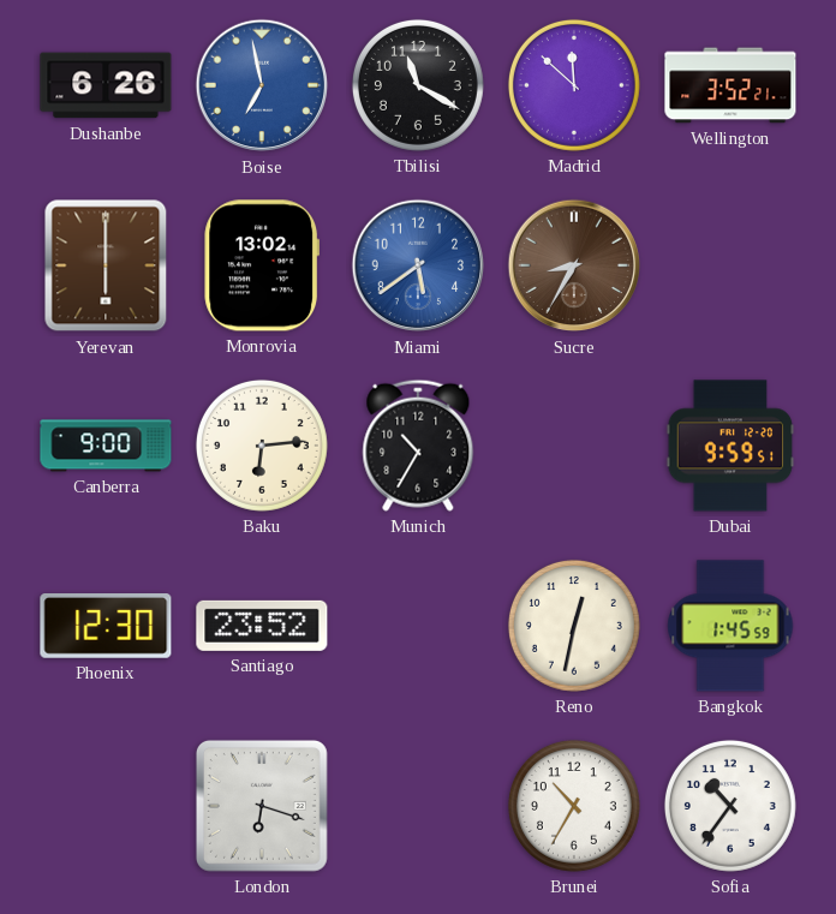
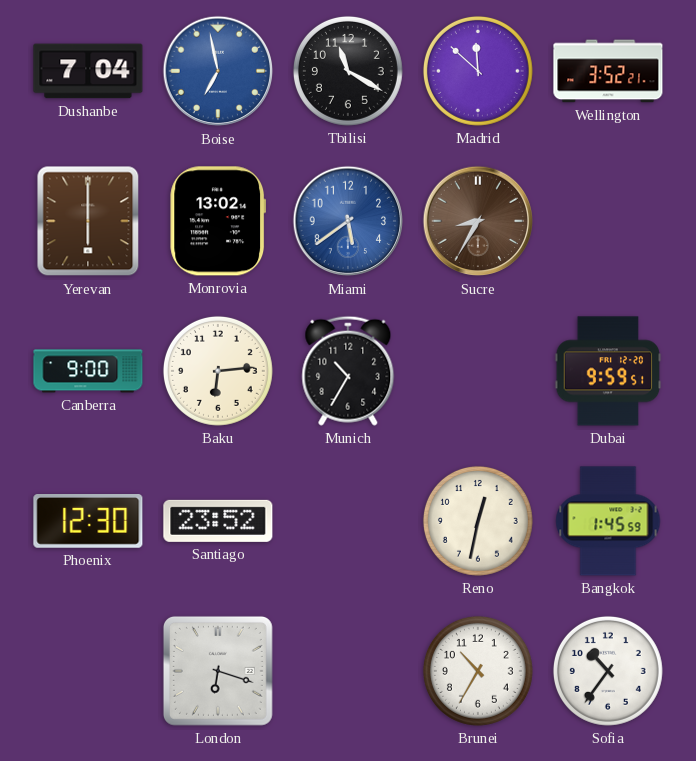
Dushanbe: 6:26 -> 7:04 (88, 71)
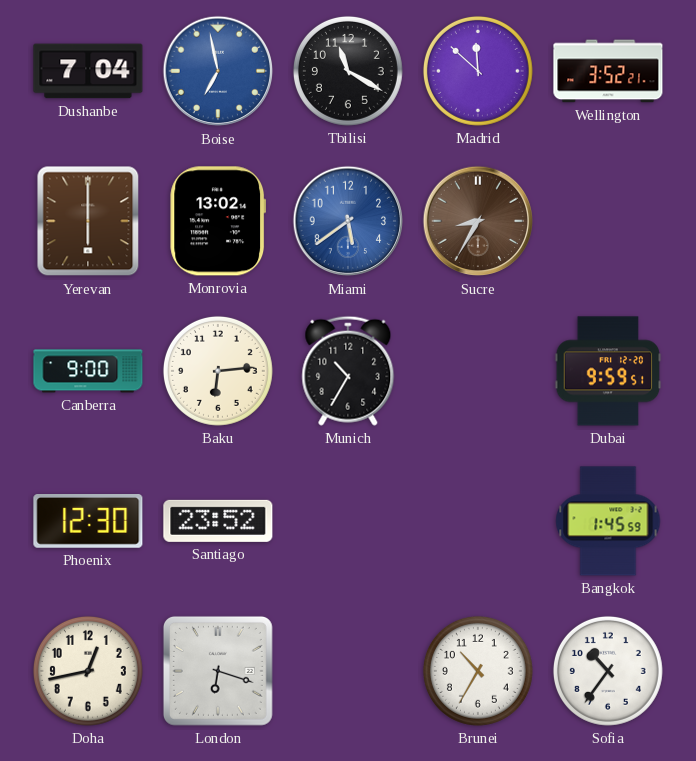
Reno: 12:32 -> none (478, 521)
Doha: none -> 12:43 (88, 671)
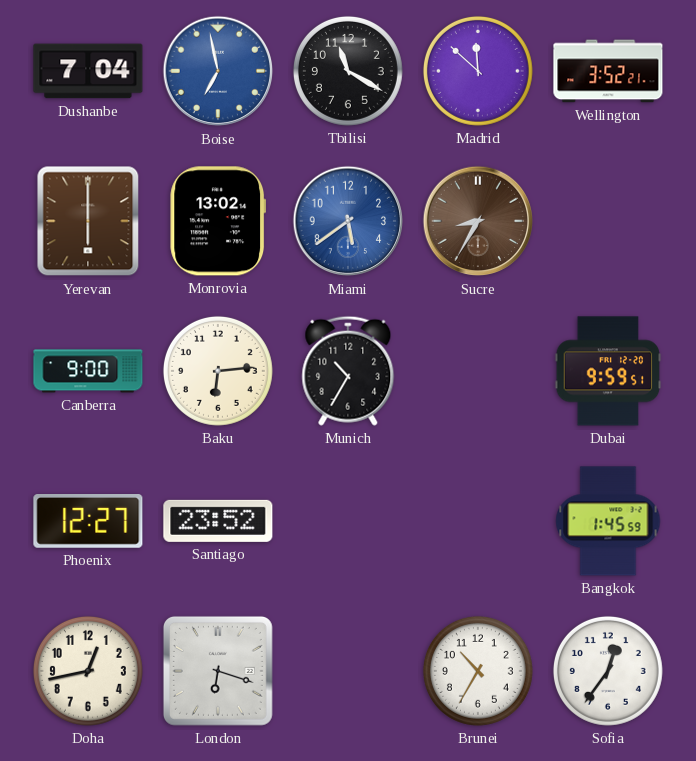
Phoenix: 12:30 -> 12:27 (88, 522)
Sofia: 10:36 -> 12:36 (608, 671)
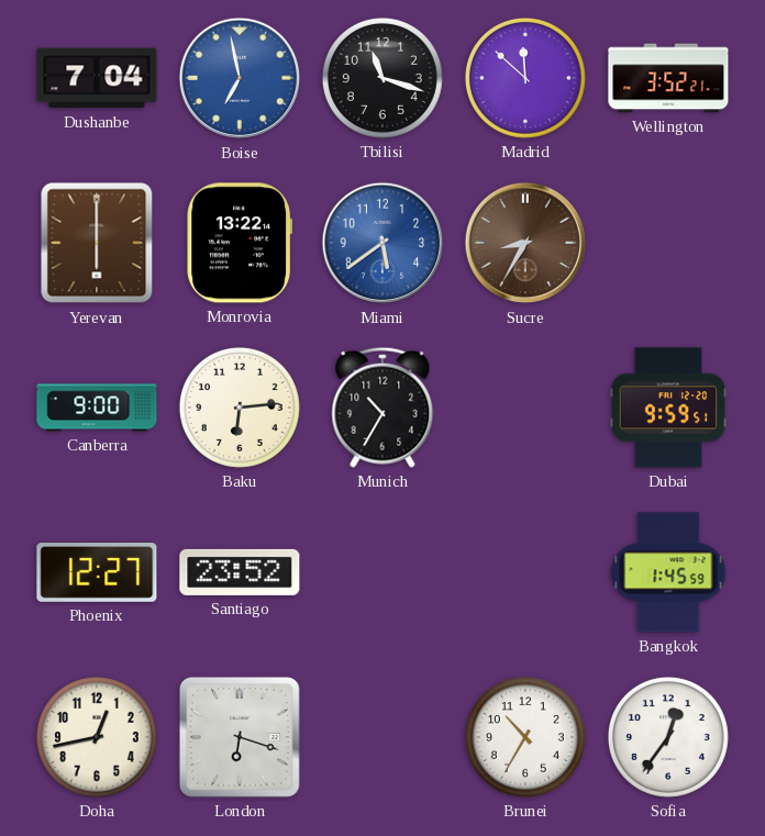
Tbilisi: 11:20 -> 11:18 (382, 78)
Monrovia: 13:02 -> 13:22 (239, 243)
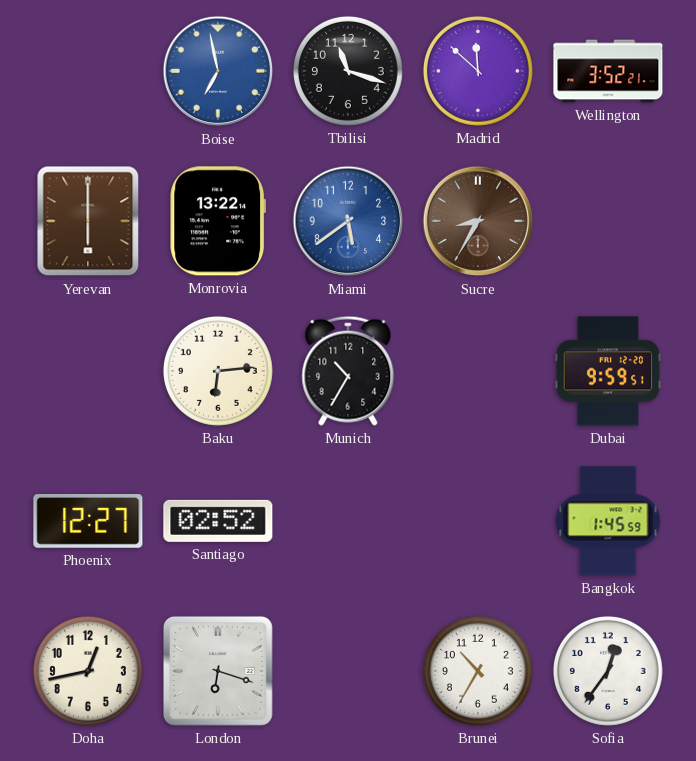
Dushanbe: 7:04 -> none (97, 78)
Canberra: 9:00 -> none (97, 408)
Santiago: 23:52 -> 02:52 (218, 521)
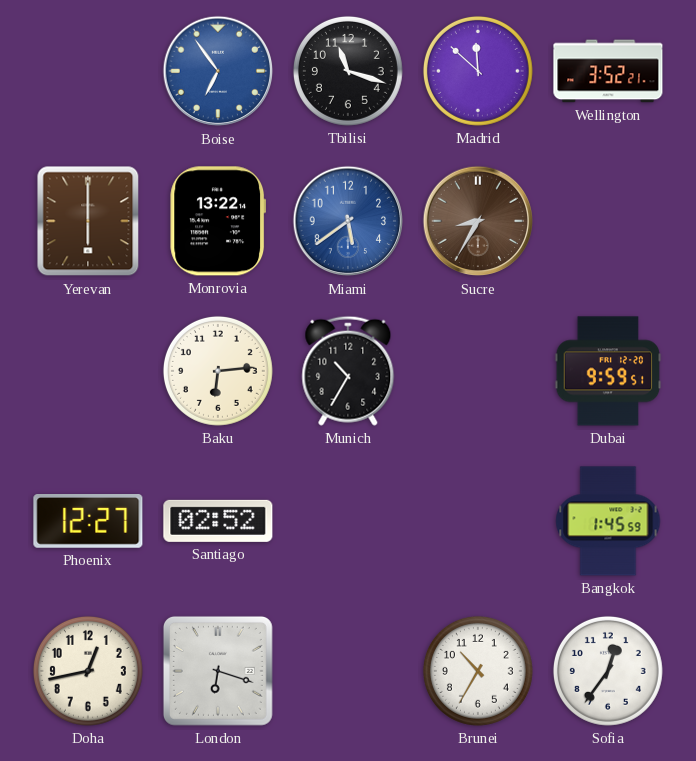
Boise: 6:58 -> 6:54 (218, 71)
